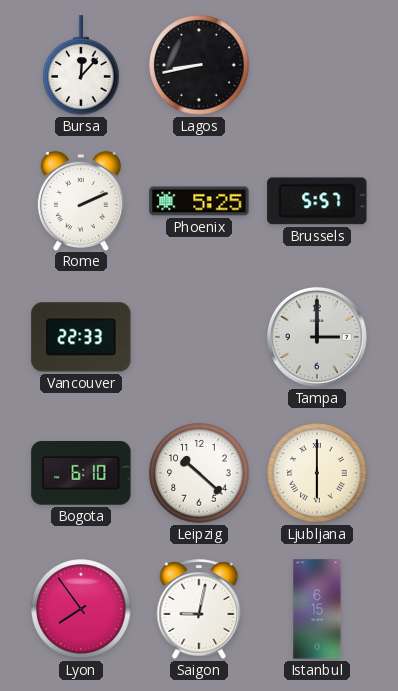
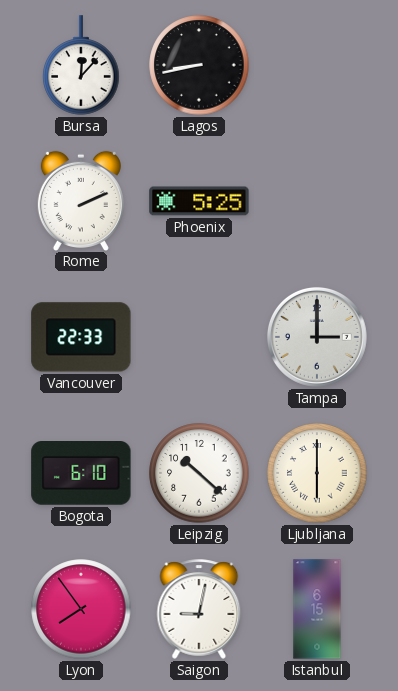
Brussels: 5:57 -> none (317, 201)
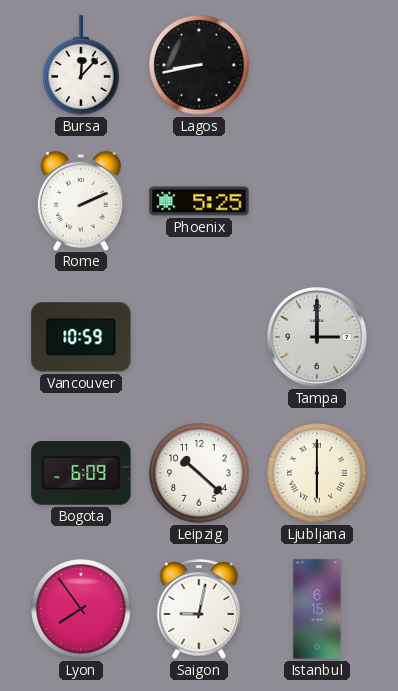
Vancouver: 22:33 -> 10:59 (81, 337)
Bogota: 6:10 -> 6:09 (81, 474)
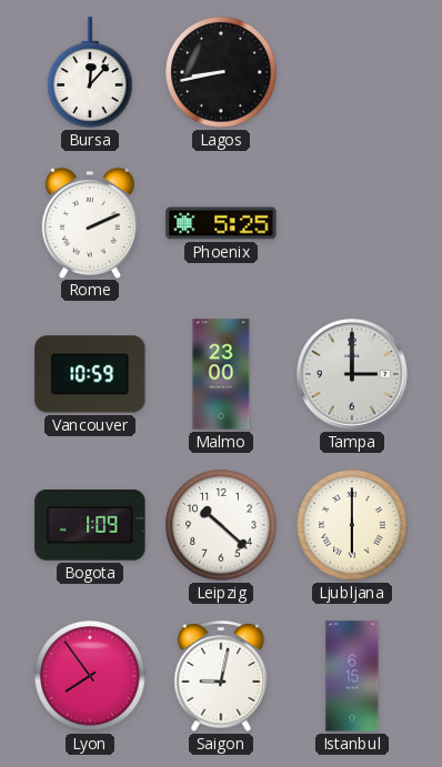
Malmo: none -> 23:00 (221, 374)
Bogota: 6:09 -> 1:09 (90, 526)
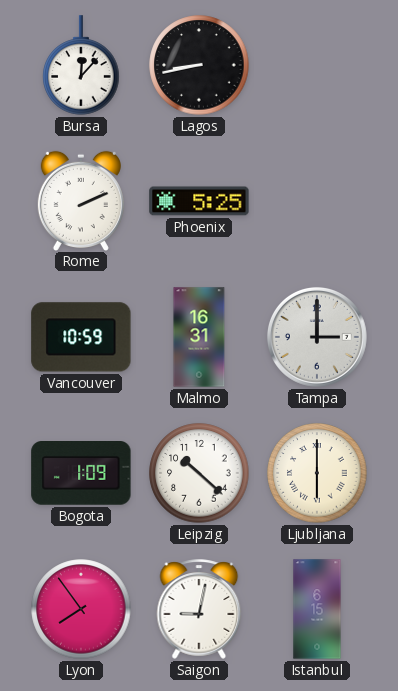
Malmo: 23:00 -> 16:31 (199, 337)
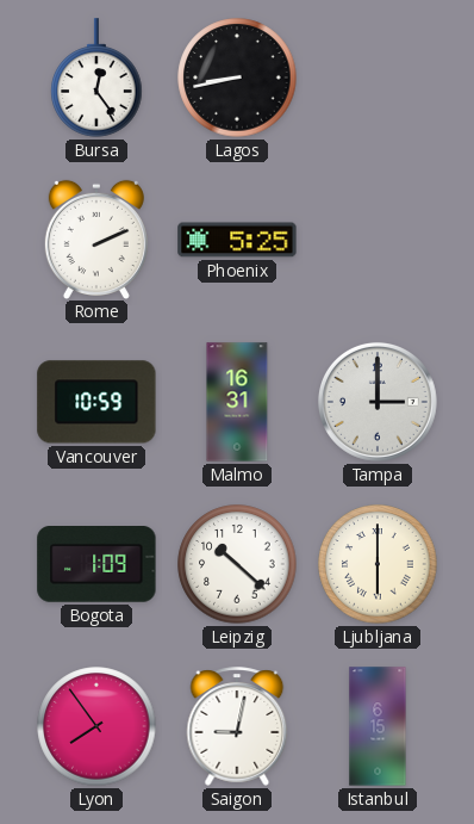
Bursa: 12:07 -> 12:24 (96, 78)
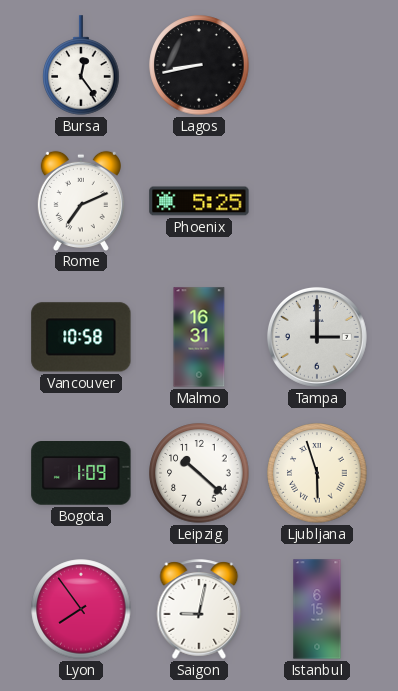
Rome: 2:11 -> 7:11 (81, 200)
Vancouver: 10:59 -> 10:58 (81, 337)
Ljubljana: 6:00 -> 5:57 (317, 473)
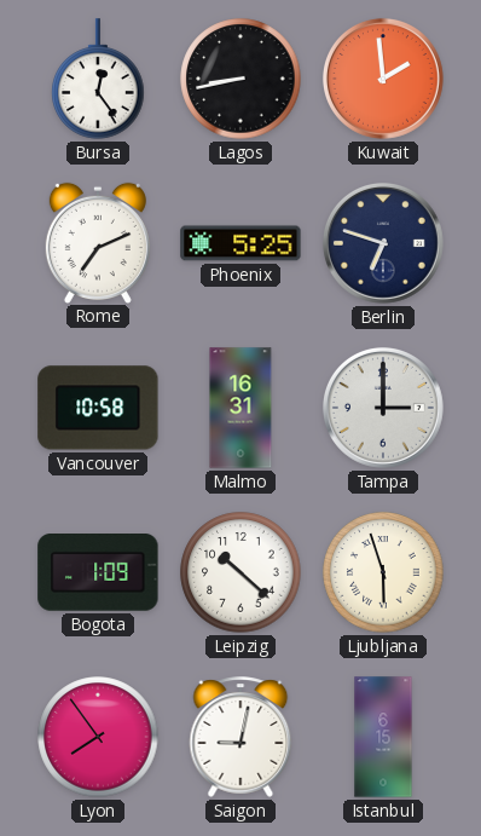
Kuwait: none -> 1:59 (383, 79)
Berlin: none -> 6:48 (383, 243)
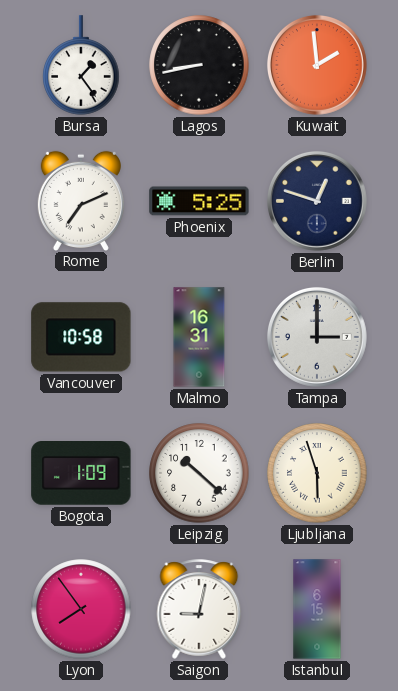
Bursa: 12:24 -> 1:24 (81, 65)
Berlin: 6:48 -> 12:48 (317, 201)
